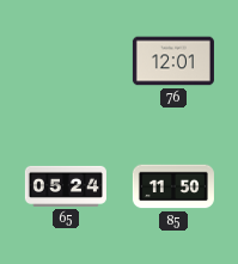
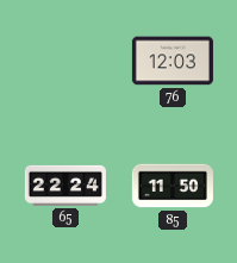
76: 12:01 -> 12:03 (173, 61)
65: 05:24 -> 22:24 (66, 186)
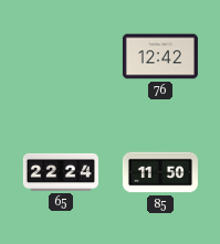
76: 12:03 -> 12:42 (160, 56)
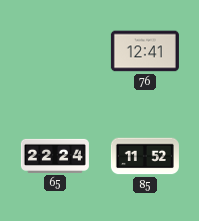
76: 12:42 -> 12:41 (145, 51)
85: 11:50 -> 11:52 (145, 156)
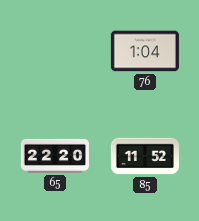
76: 12:41 -> 1:04 (145, 51)
65: 22:24 -> 22:20 (55, 156)
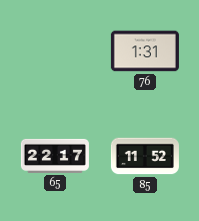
76: 1:04 -> 1:31 (145, 51)
65: 22:20 -> 22:17 (55, 156)
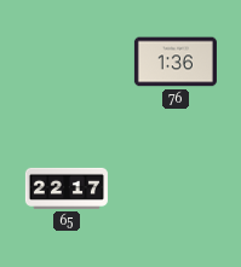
76: 1:31 -> 1:36 (176, 62)
85: 11:52 -> none (145, 156)
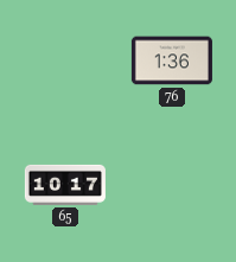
65: 22:17 -> 10:17 (65, 185)
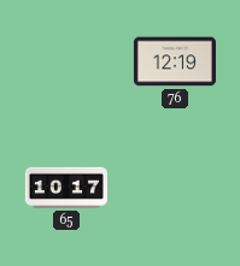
76: 1:36 -> 12:19 (175, 61)
